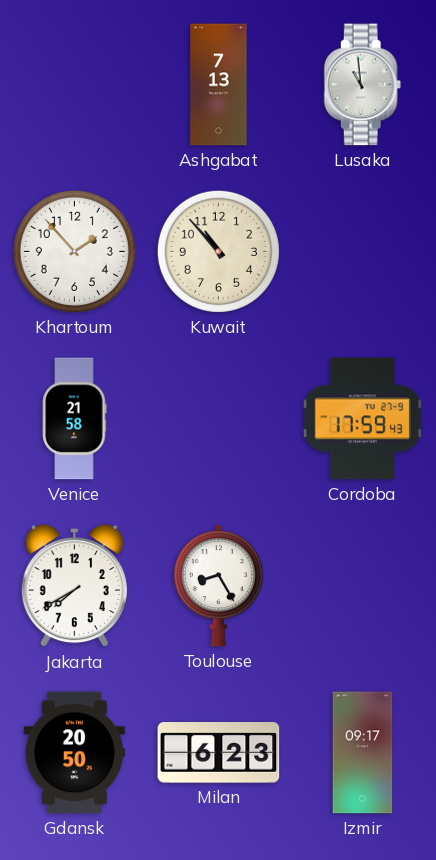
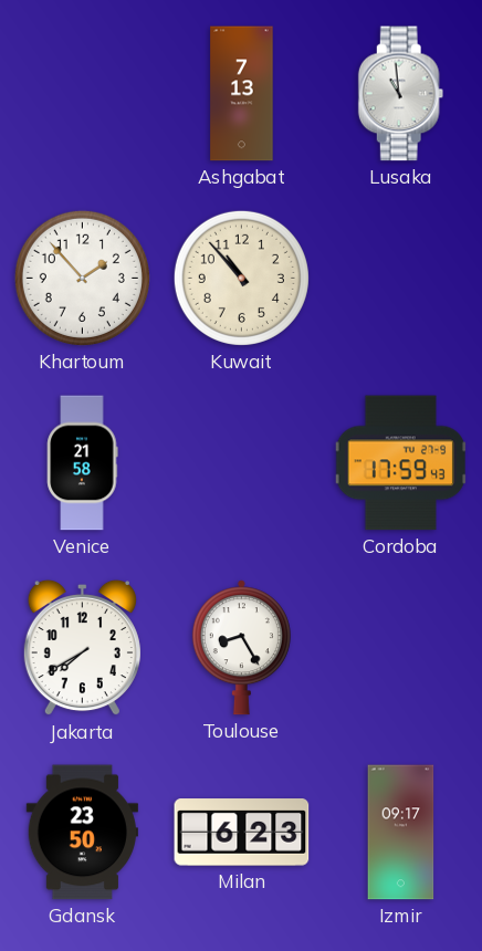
Gdansk: 20:50 -> 23:50 (82, 833)
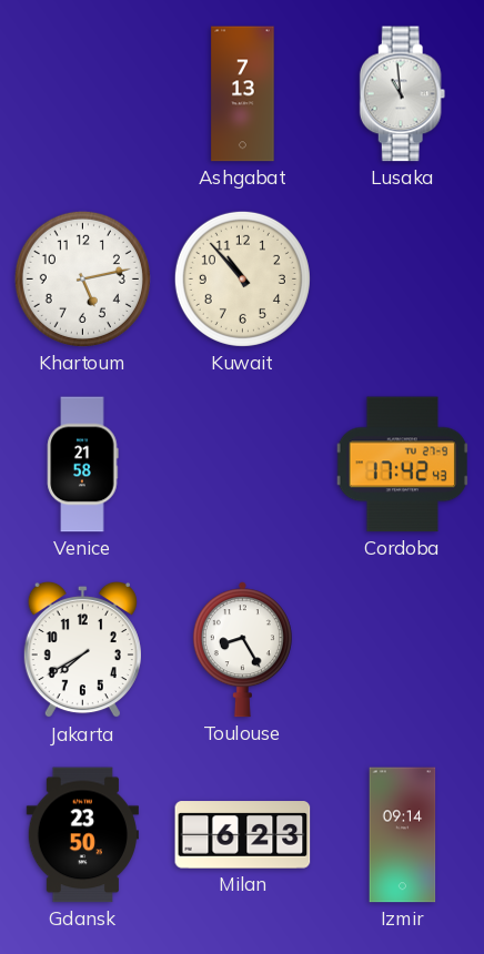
Khartoum: 1:53 -> 5:13 (82, 278)
Cordoba: 17:59 -> 17:42 (402, 465)
Izmir: 09:17 -> 09:14 (403, 835)
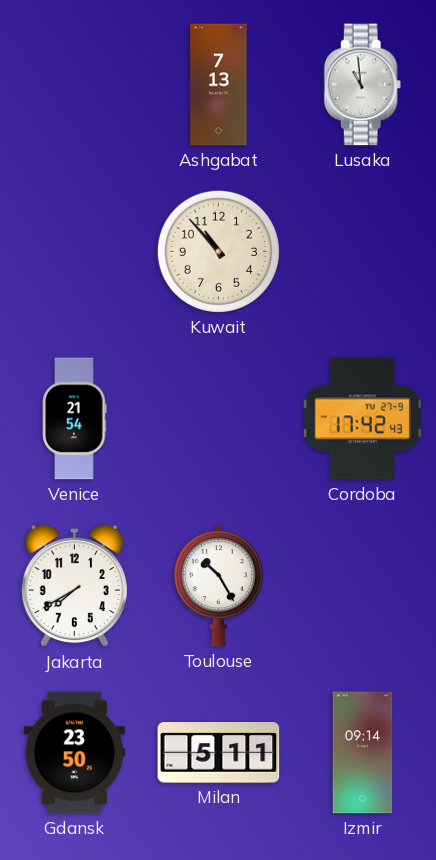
Khartoum: 5:13 -> none (82, 278)
Venice: 21:58 -> 21:54 (75, 419)
Toulouse: 8:25 -> 10:25 (218, 586)
Milan: 6:23 -> 5:11 (219, 753)
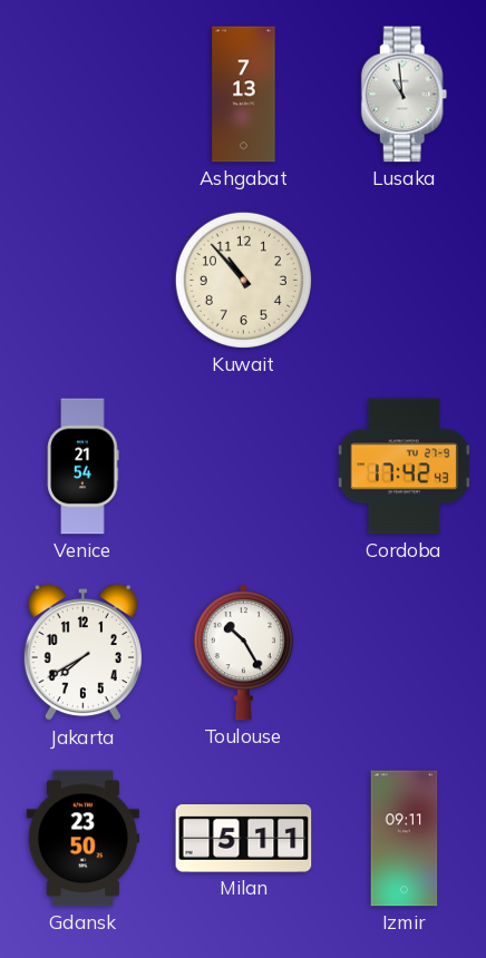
Izmir: 09:14 -> 09:11 (405, 839)
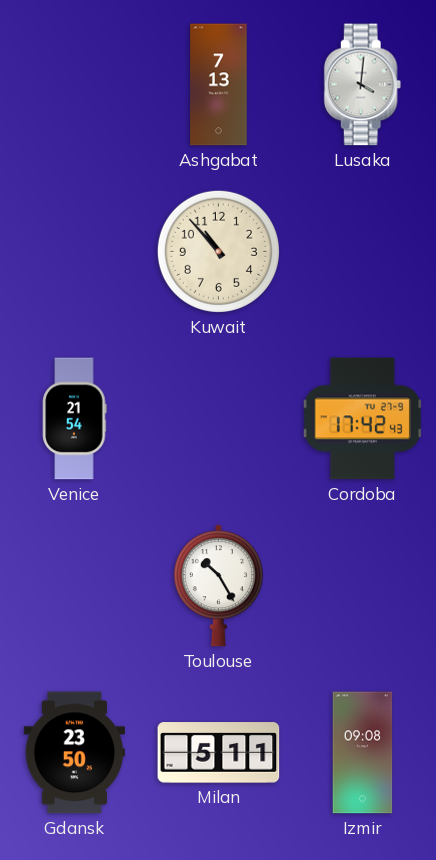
Lusaka: 10:59 -> 4:01 (363, 85)
Jakarta: 7:40 -> none (82, 653)
Izmir: 09:11 -> 09:08 (363, 753)
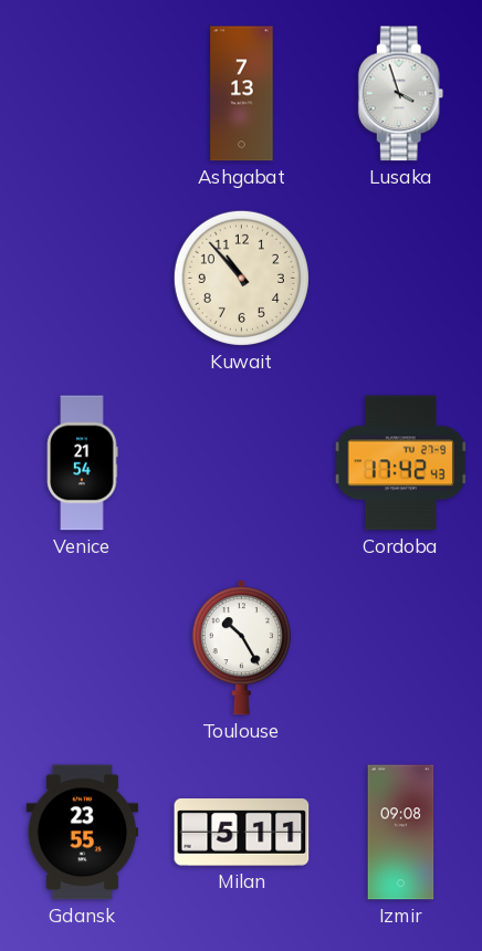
Lusaka: 4:01 -> 3:57 (401, 94)
Gdansk: 23:50 -> 23:55 (82, 833)
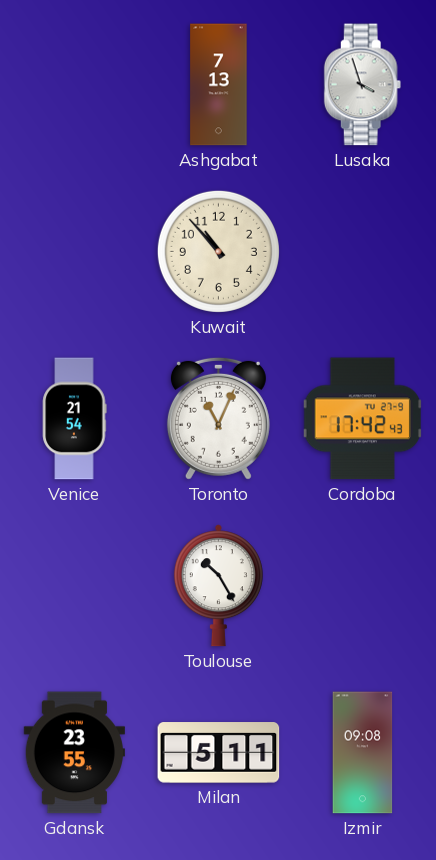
Toronto: none -> 11:04 (218, 418)
